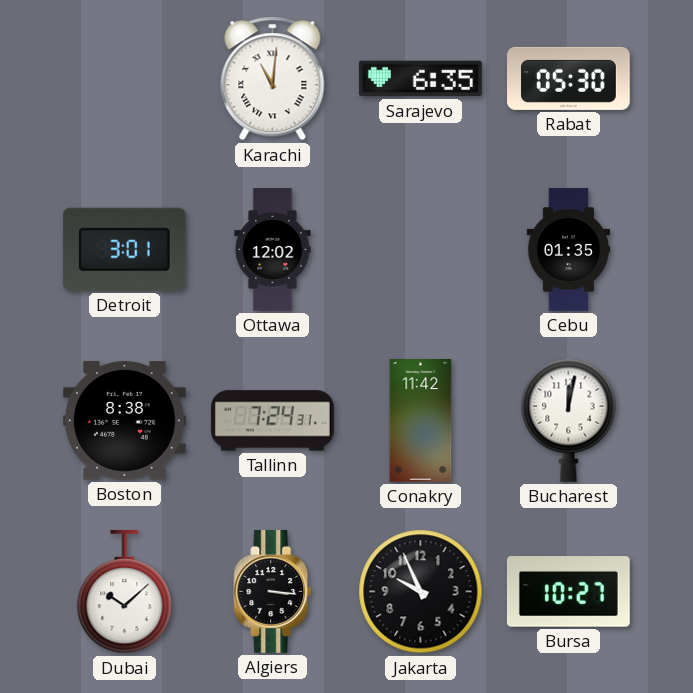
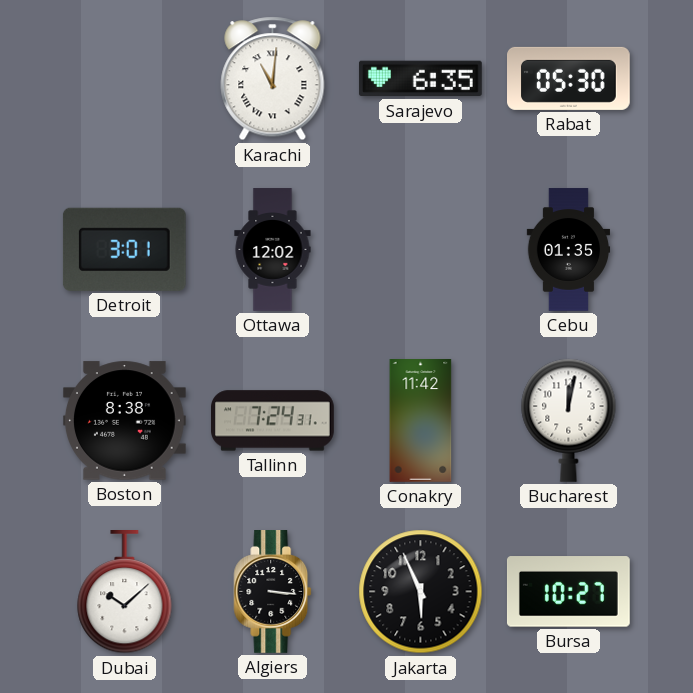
Jakarta: 9:56 -> 5:56 (421, 592)
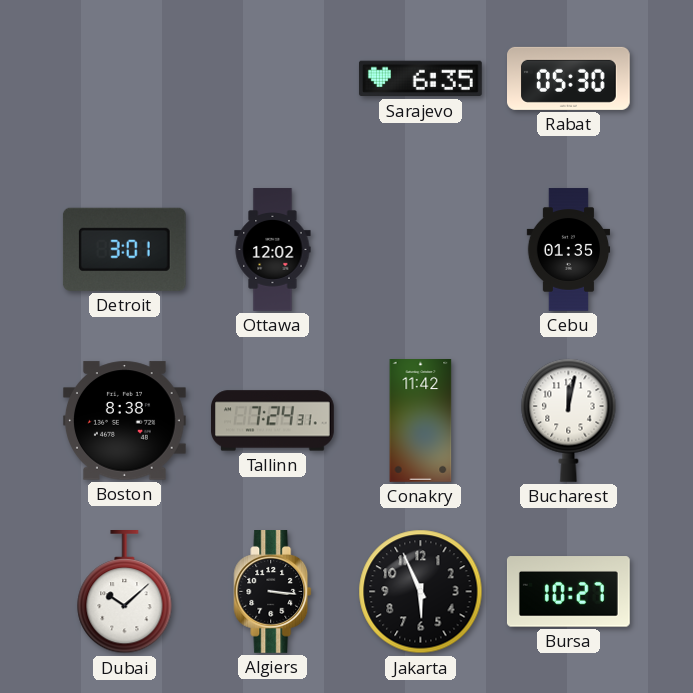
Karachi: 11:01 -> none (273, 79)
